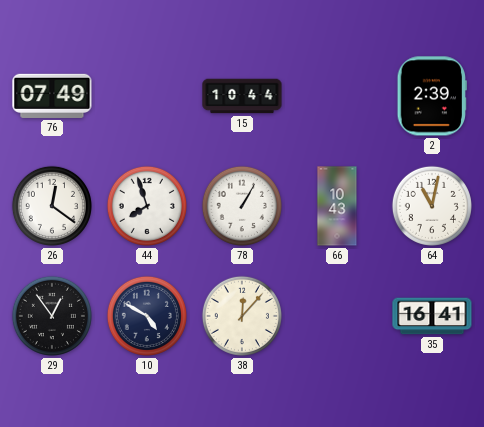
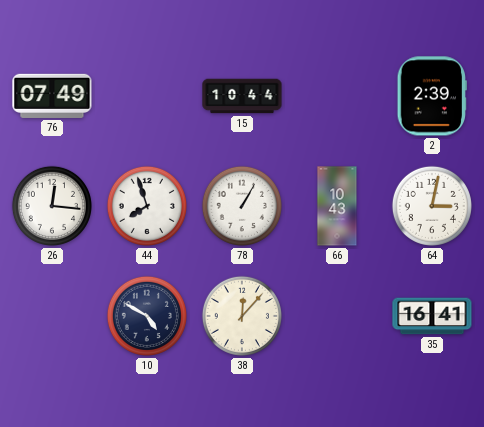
26: 12:21 -> 12:16 (52, 206)
64: 11:02 -> 3:02 (432, 206)
29: 12:54 -> none (52, 316)
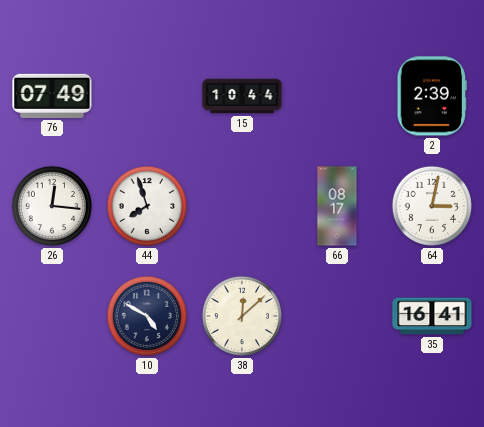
78: 1:05 -> none (242, 206)
66: 10:43 -> 08:17 (337, 206)
38: 12:07 -> 12:08 (242, 316)
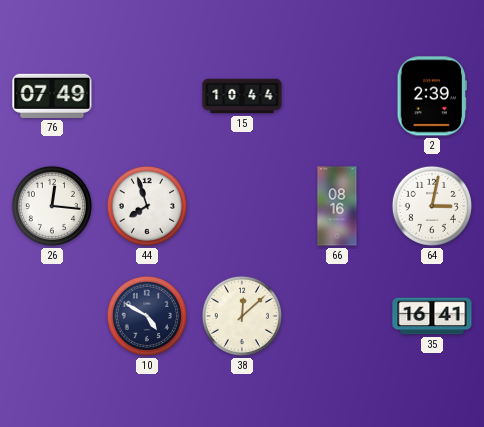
66: 08:17 -> 08:16 (337, 206)
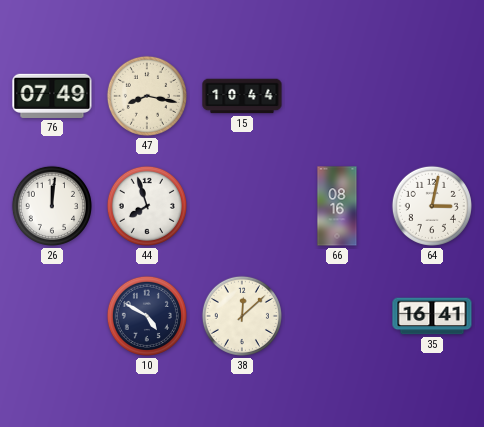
47: none -> 8:17 (147, 96)
2: 2:39 -> none (431, 96)
26: 12:16 -> 12:01 (52, 206)
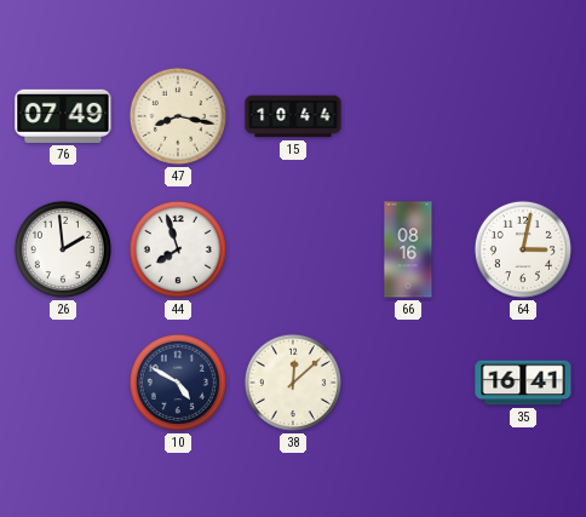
26: 12:01 -> 1:59 (63, 249)
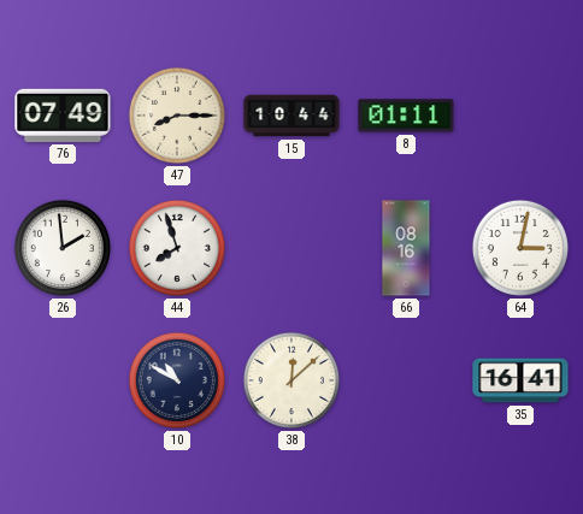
47: 8:17 -> 8:15 (177, 116)
8: none -> 01:11 (406, 116)
10: 4:50 -> 10:50 (177, 380)
